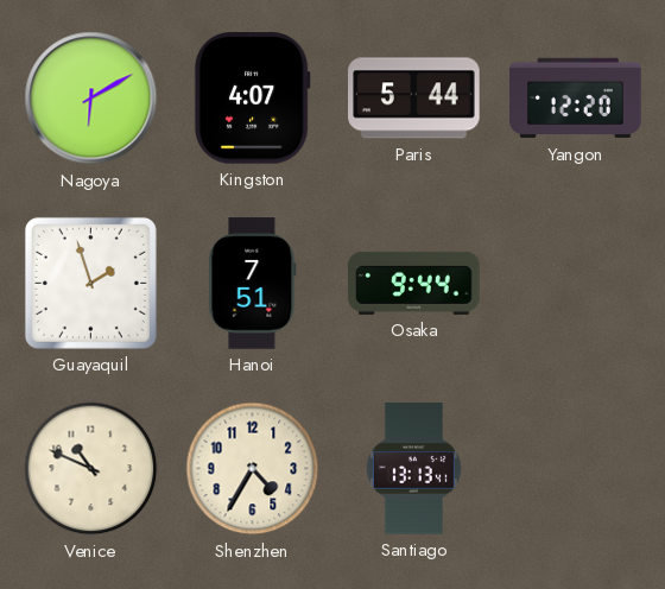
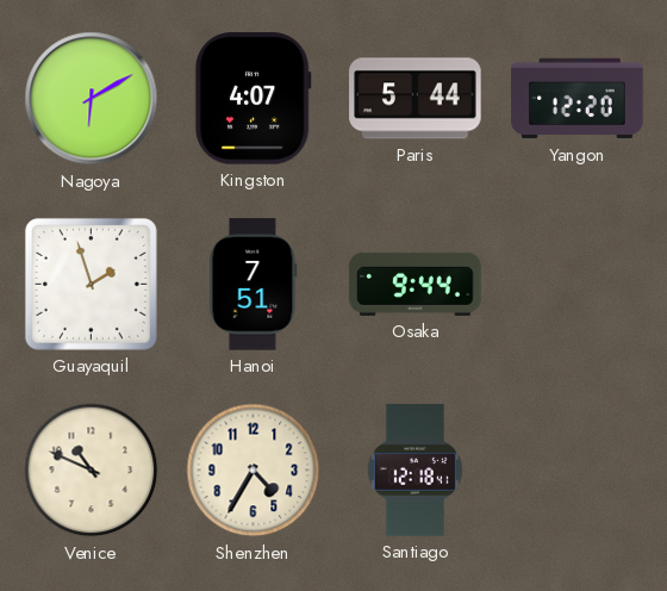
Santiago: 13:13 -> 12:18 (414, 471)
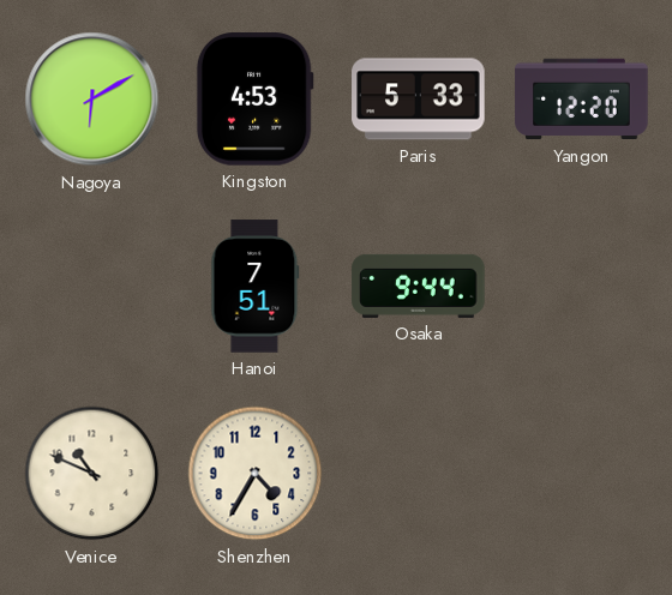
Kingston: 4:07 -> 4:53 (254, 100)
Paris: 5:44 -> 5:33 (419, 100)
Guayaquil: 1:57 -> none (91, 284)
Santiago: 12:18 -> none (414, 471)
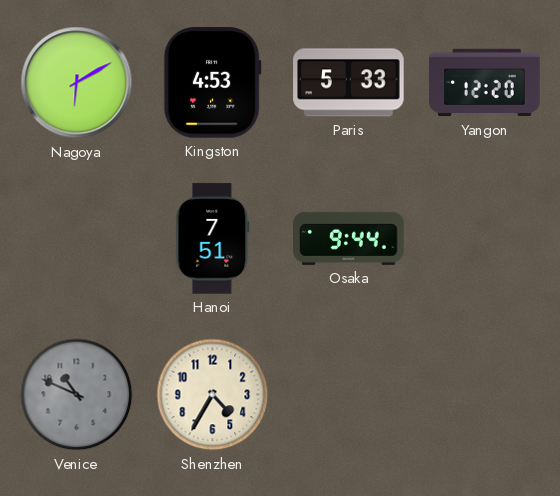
Venice dial: cream -> grey (77, 395)
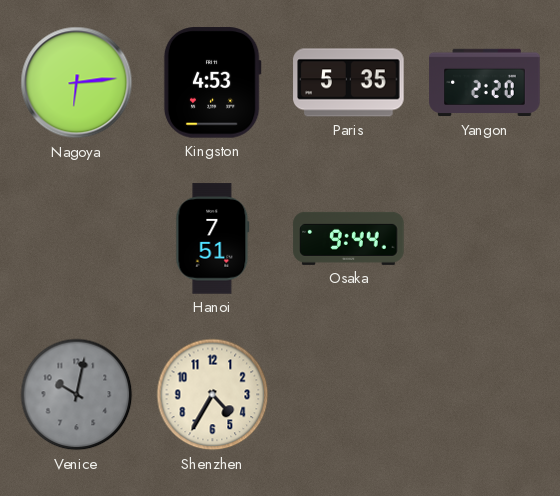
Nagoya: 6:10 -> 6:14 (77, 83)
Paris: 5:33 -> 5:35 (349, 83)
Yangon: 12:20 -> 2:20 (485, 83)
Venice: 10:49 -> 10:02 (77, 395)
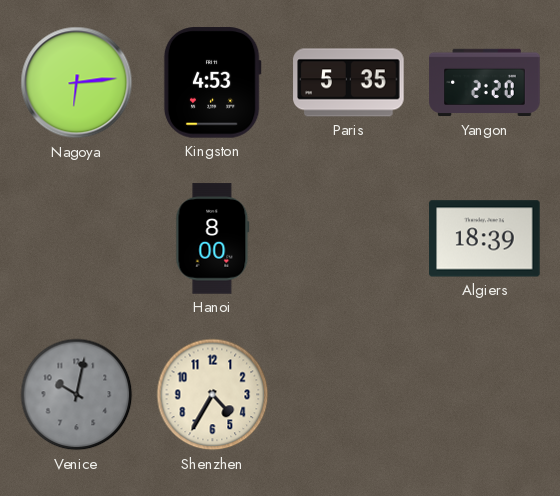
Hanoi: 7:51 -> 8:00 (213, 239)
Osaka: 9:44 -> none (349, 238)
Algiers: none -> 18:39 (485, 239)
